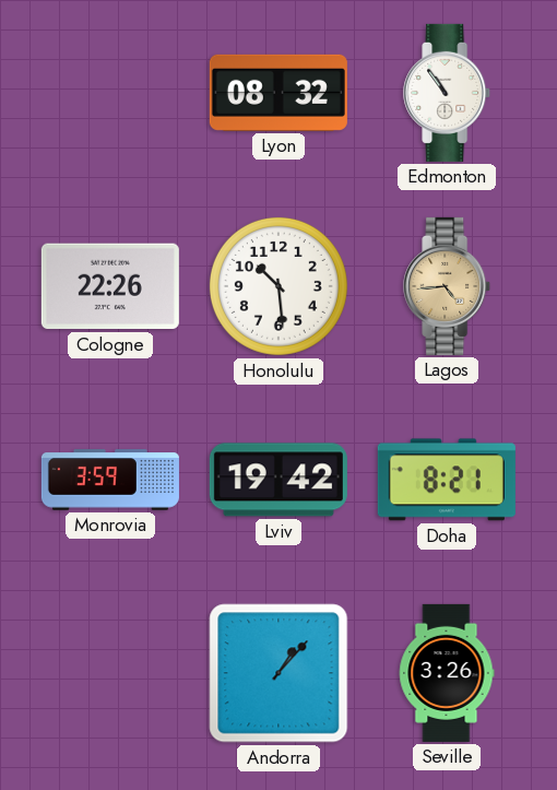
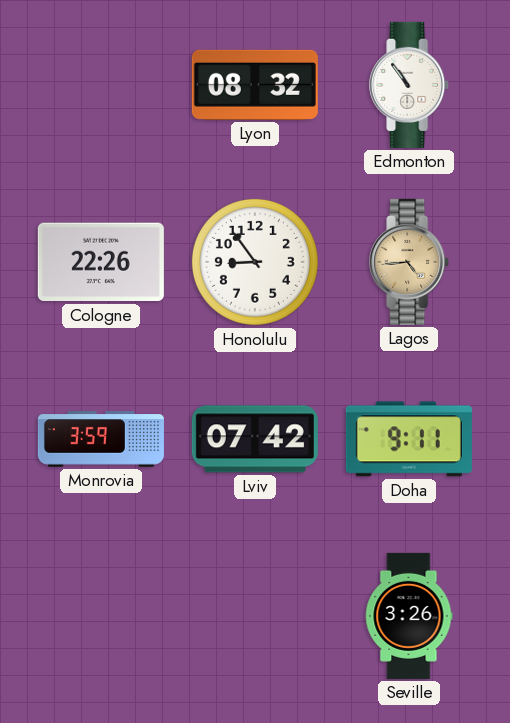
Honolulu: 10:29 -> 8:54 (255, 262)
Lviv: 19:42 -> 07:42 (255, 439)
Doha: 8:21 -> 9:11 (409, 439)
Andorra: 1:07 -> none (278, 673)
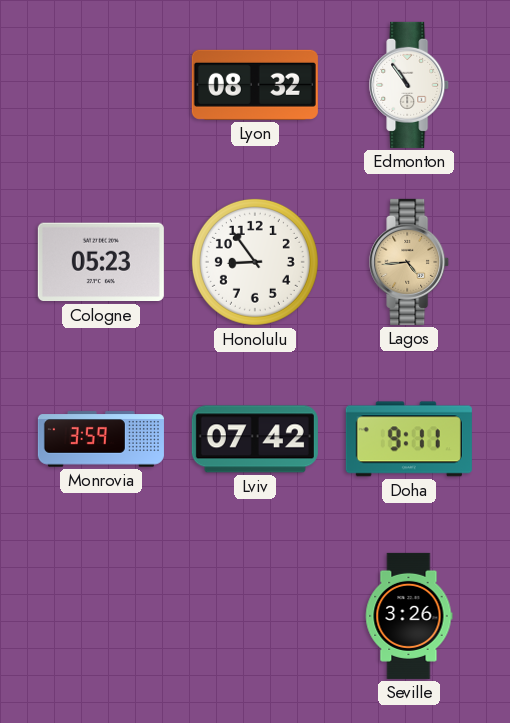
Cologne: 22:26 -> 05:23 (101, 262)
